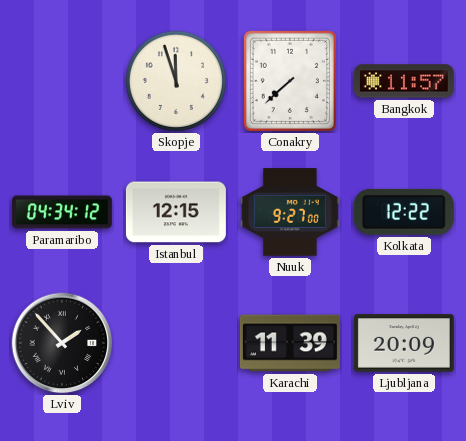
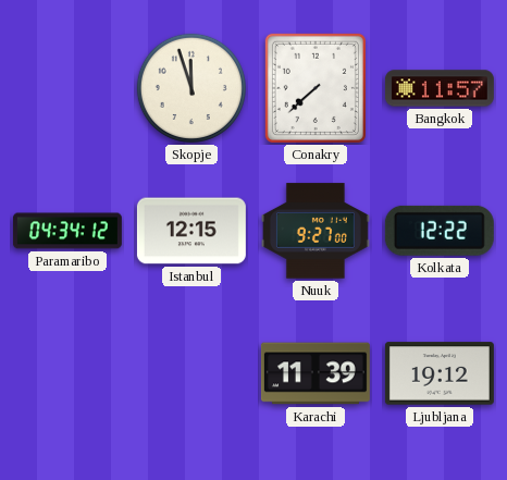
Lviv: 1:53 -> none (62, 343)
Ljubljana: 20:09 -> 19:12 (440, 373)
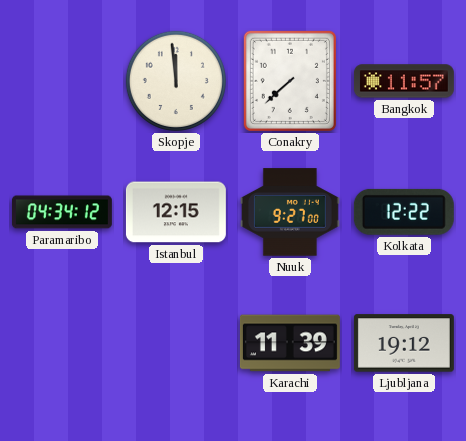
Skopje: 11:57 -> 11:59 (176, 81)
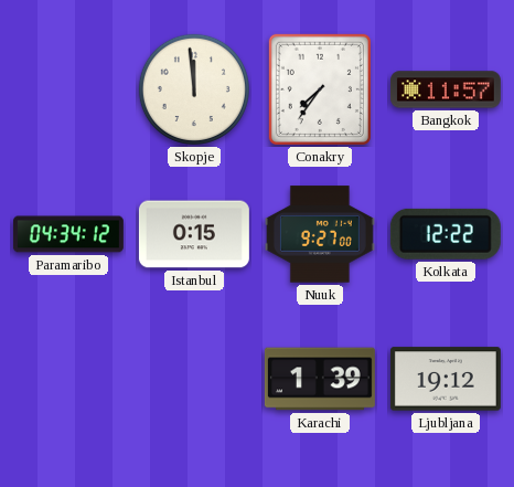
Conakry: 7:38 -> 7:36 (320, 89)
Istanbul: 12:15 -> 0:15 (194, 234)
Karachi: 11:39 -> 1:39 (320, 379)
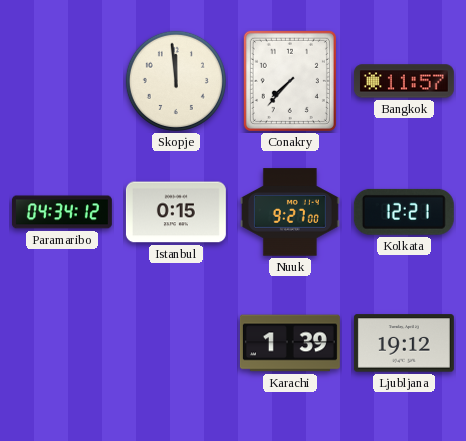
Conakry: 7:36 -> 7:37 (290, 81)
Kolkata: 12:22 -> 12:21 (404, 212)
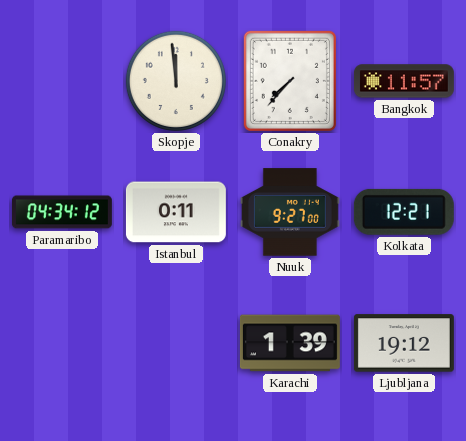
Istanbul: 0:15 -> 0:11 (176, 212)
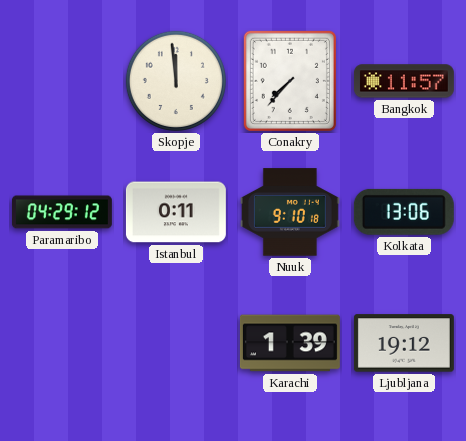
Paramaribo: 04:34 -> 04:29 (62, 212)
Nuuk: 9:27 -> 9:10 (290, 212)
Kolkata: 12:21 -> 13:06 (404, 212)
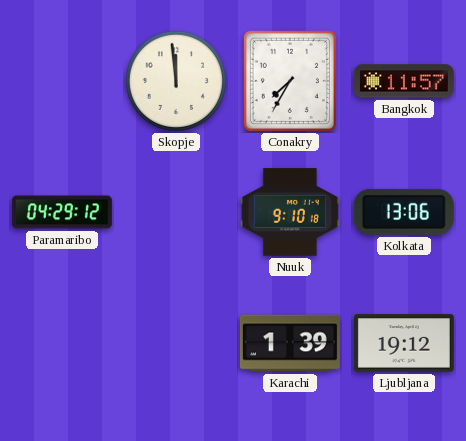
Conakry: 7:37 -> 7:35 (290, 81)
Istanbul: 0:11 -> none (176, 212)
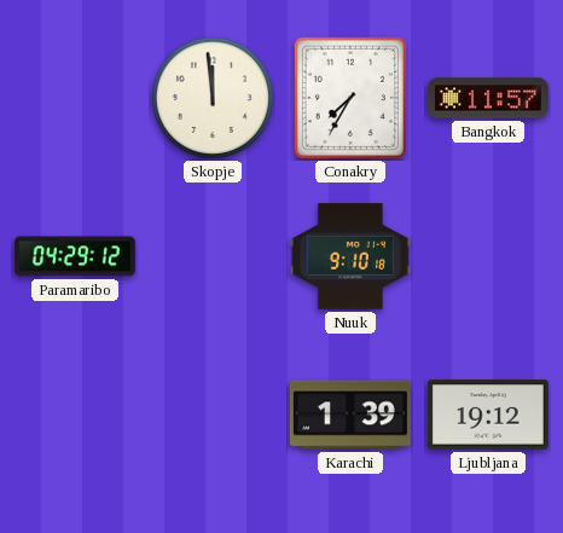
Kolkata: 13:06 -> none (404, 212)
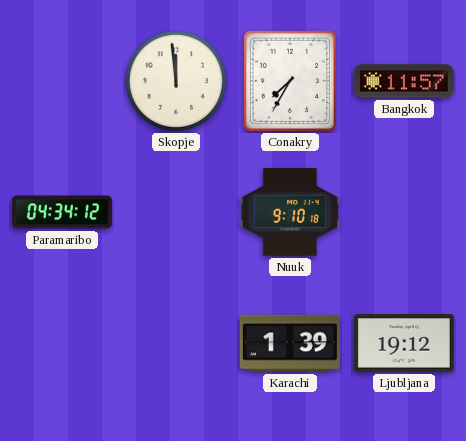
Paramaribo: 04:29 -> 04:34 (62, 212)
